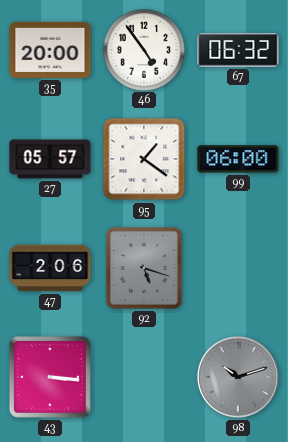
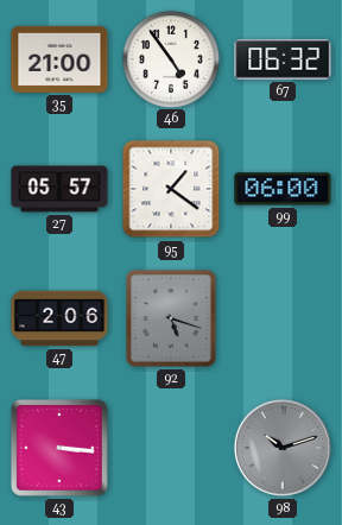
35: 20:00 -> 21:00 (59, 59)
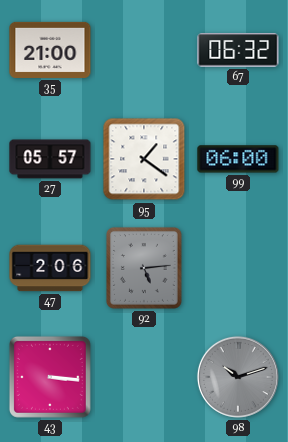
46: 4:54 -> none (170, 58)
92: 5:18 -> 5:14 (144, 268)
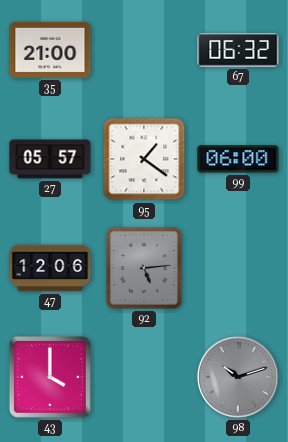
47: 2:06 -> 12:06 (50, 268)
43: 3:16 -> 4:00 (50, 377)
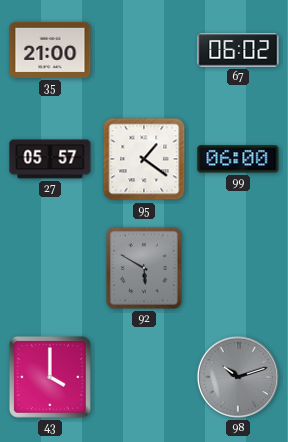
67: 06:32 -> 06:02 (238, 50)
47: 12:06 -> none (50, 268)
92: 5:14 -> 5:50 (144, 268)
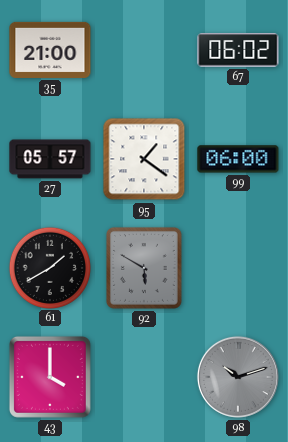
61: none -> 1:40 (49, 267)
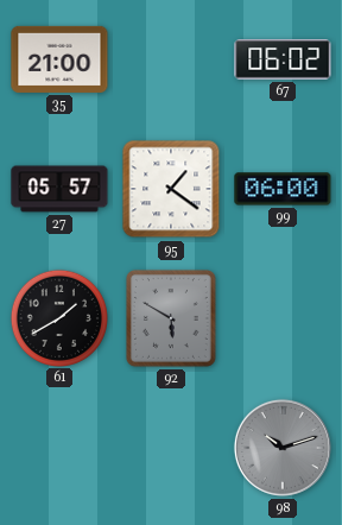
43: 4:00 -> none (50, 377)
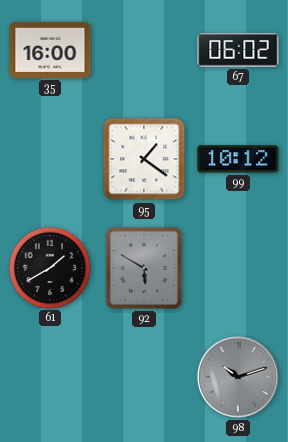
35: 21:00 -> 16:00 (50, 50)
27: 05:57 -> none (59, 189)
99: 06:00 -> 10:12 (238, 159)
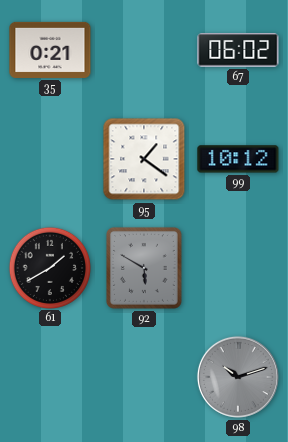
35: 16:00 -> 0:21 (50, 50)
